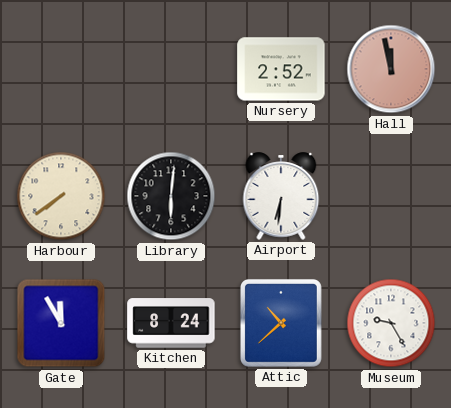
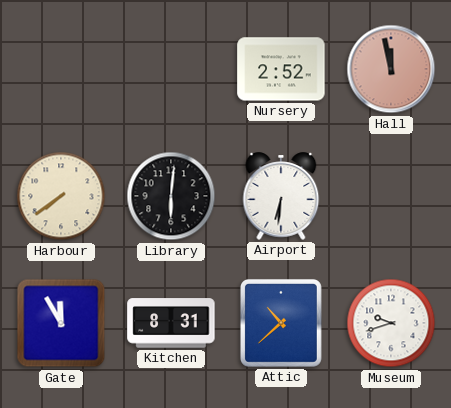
Kitchen: 8:24 -> 8:31 (171, 323)
Museum: 9:25 -> 9:42 (391, 323)
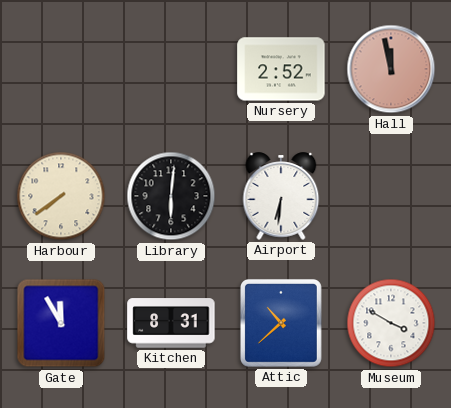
Museum: 9:42 -> 3:50 (391, 323)
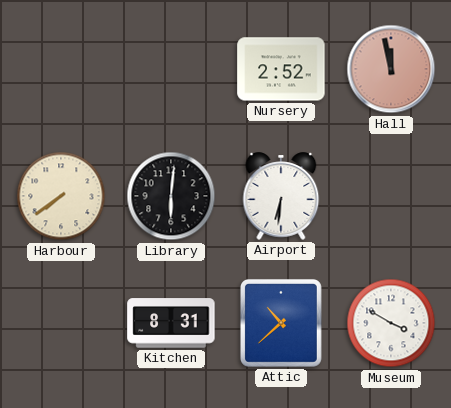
Gate: 11:55 -> none (61, 323)
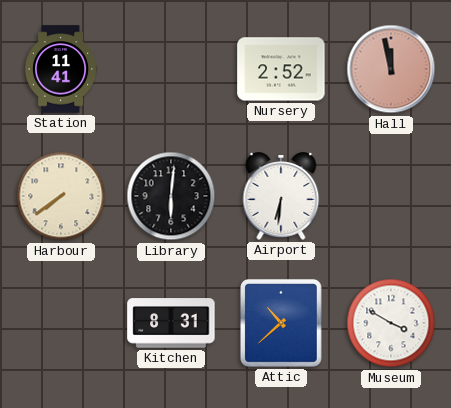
Station: none -> 11:41 (62, 69)
